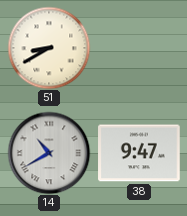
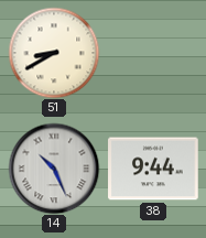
14: 10:40 -> 10:26 (54, 169)
38: 9:47 -> 9:44 (153, 169)
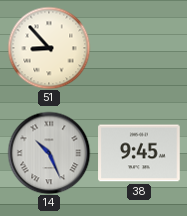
51: 8:40 -> 8:53 (49, 48)
38: 9:44 -> 9:45 (139, 153)
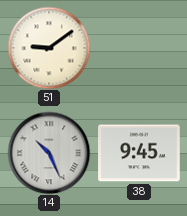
51: 8:53 -> 9:09 (49, 48)
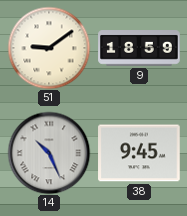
9: none -> 18:59 (139, 49)
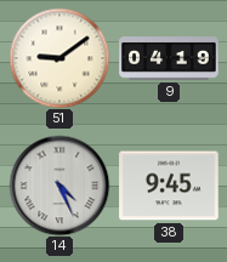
9: 18:59 -> 04:19 (169, 59)
14: 10:26 -> 4:26 (59, 186)
